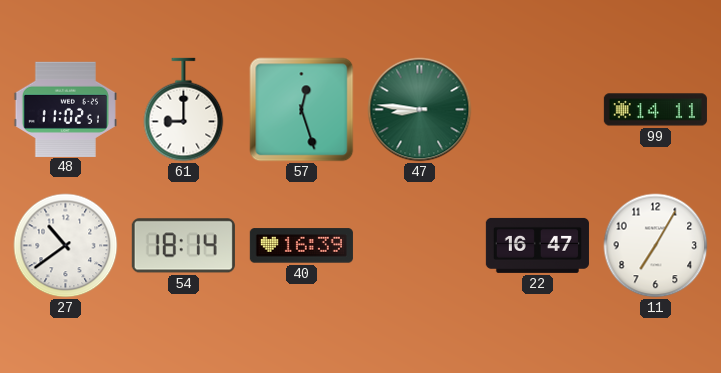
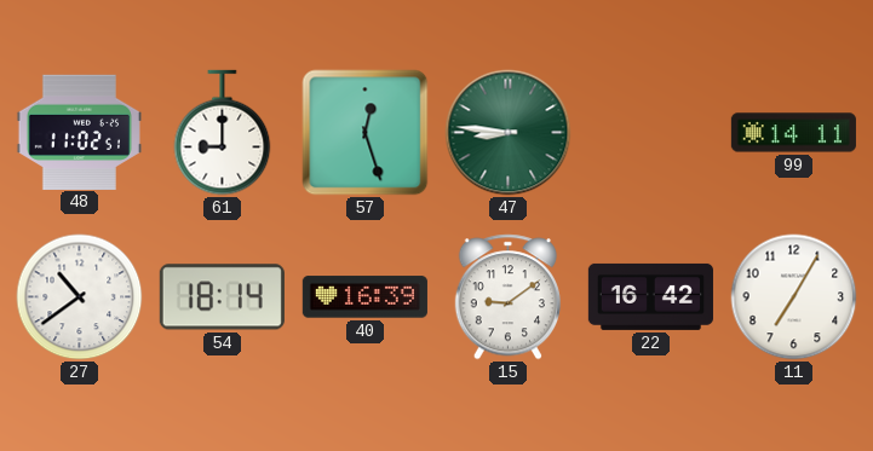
15: none -> 9:09 (507, 297)
22: 16:47 -> 16:42 (650, 296)
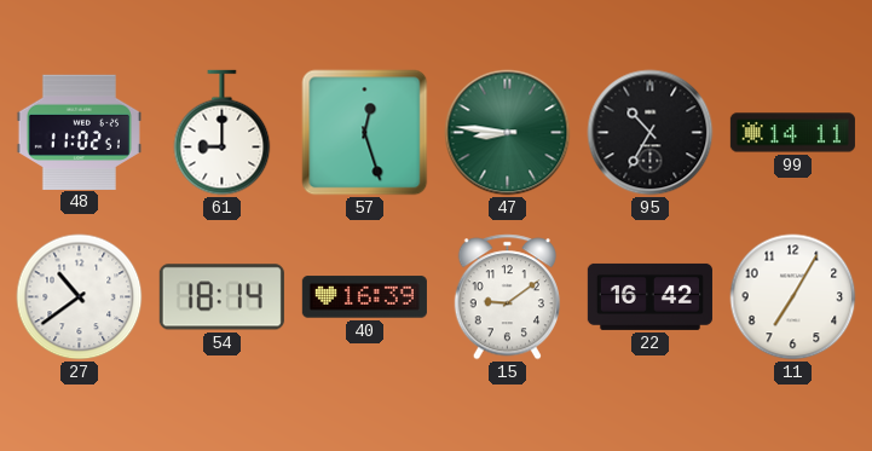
95: none -> 10:35 (651, 133)
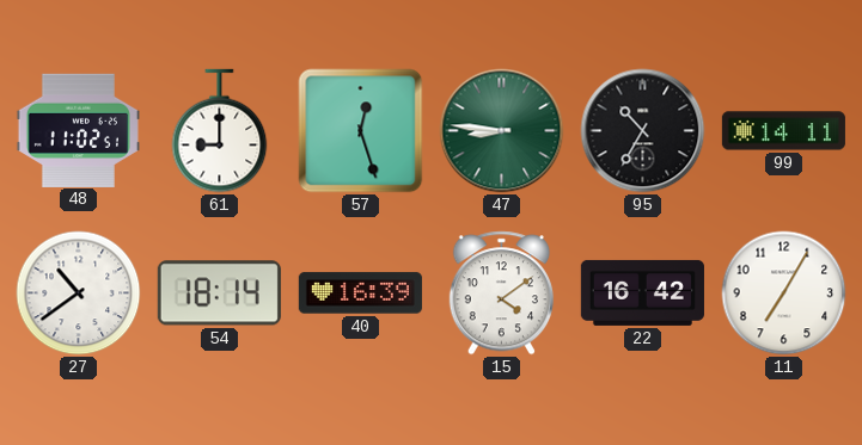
15: 9:09 -> 4:09 (501, 293)
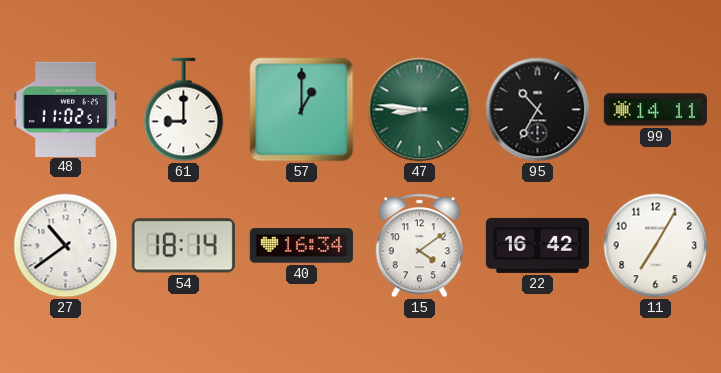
57: 12:27 -> 1:00 (302, 110)
40: 16:39 -> 16:34 (301, 246)
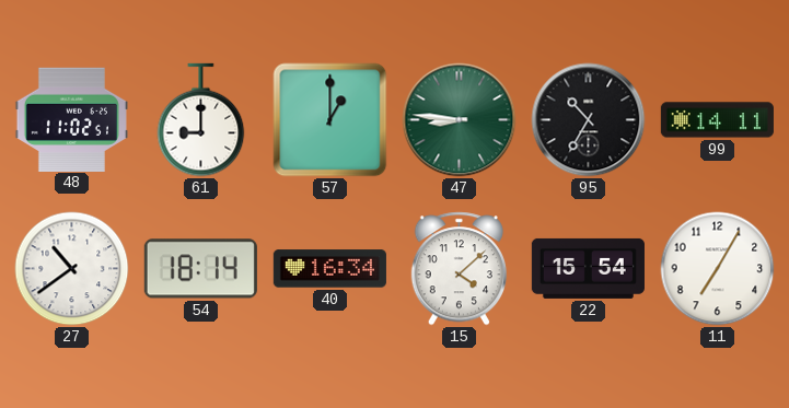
15: 4:09 -> 4:08 (459, 269)
22: 16:42 -> 15:54 (588, 268)
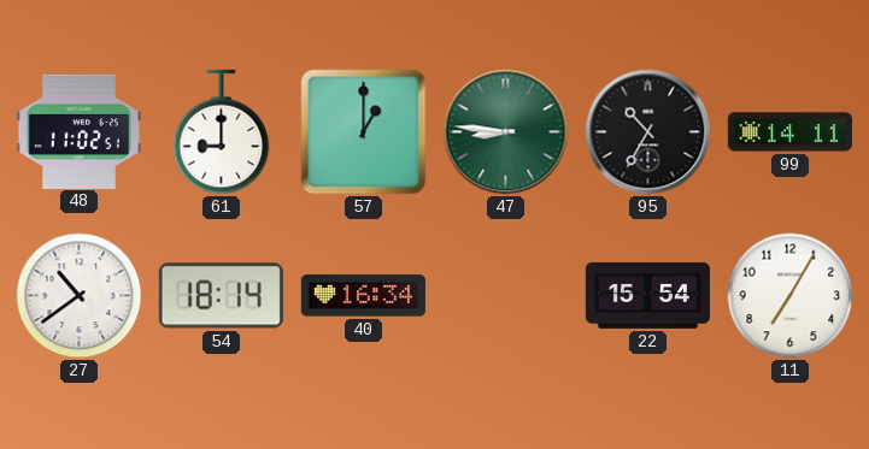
15: 4:08 -> none (459, 269)
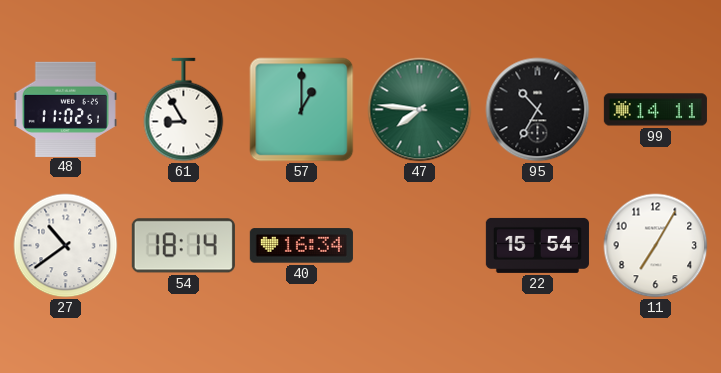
61: 9:00 -> 8:55 (184, 110)
47: 8:46 -> 7:46 (420, 110)
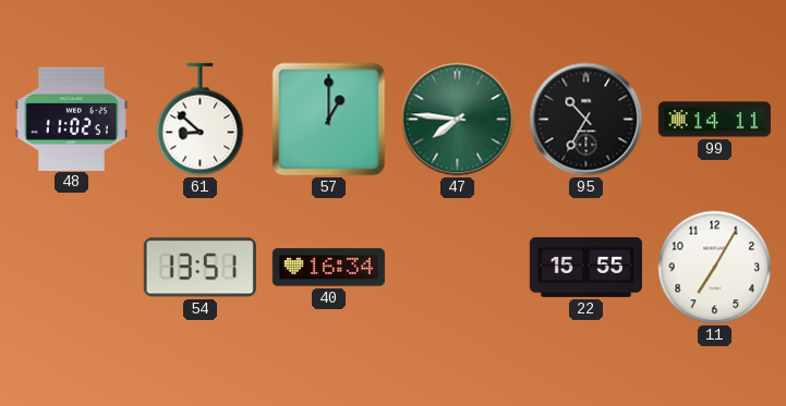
61: 8:55 -> 8:52 (201, 120)
27: 10:39 -> none (66, 246)
54: 18:14 -> 13:51 (199, 268)
22: 15:54 -> 15:55 (585, 267)
